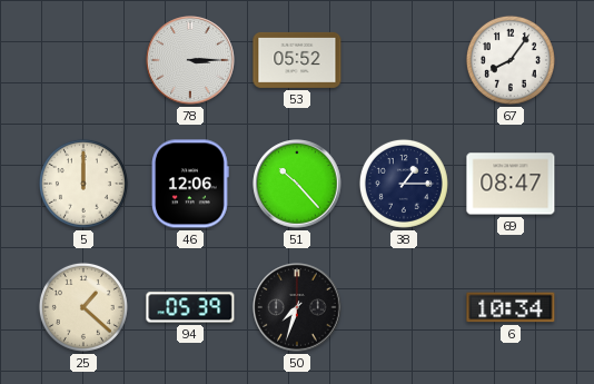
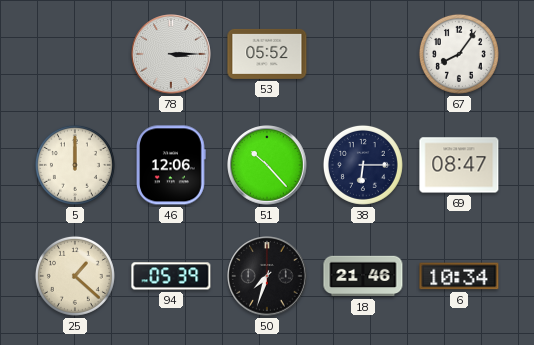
38: 1:15 -> 6:15 (363, 165)
18: none -> 21:46 (363, 276)
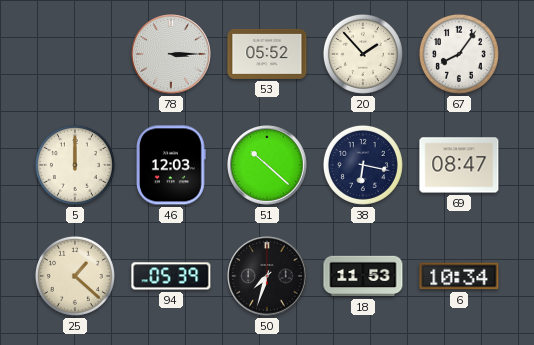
20: none -> 1:53 (363, 54)
46: 12:06 -> 12:03 (172, 165)
51: 10:23 -> 10:22 (267, 165)
38: 6:15 -> 6:17 (363, 165)
18: 21:46 -> 11:53 (363, 276)
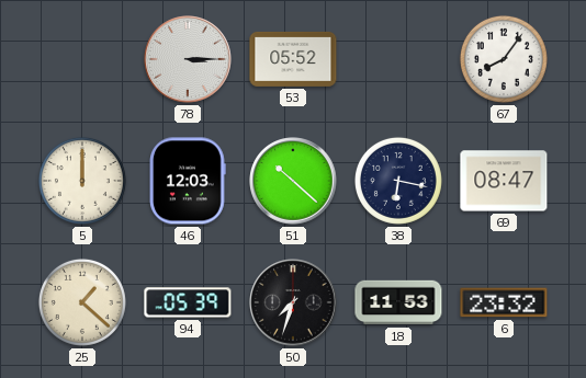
20: 1:53 -> none (363, 54)
6: 10:34 -> 23:32 (504, 302)
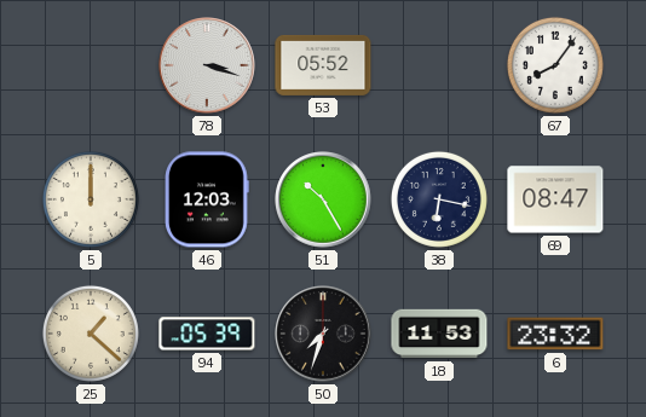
78: 3:15 -> 3:18 (207, 65)
51: 10:22 -> 10:25 (323, 199)
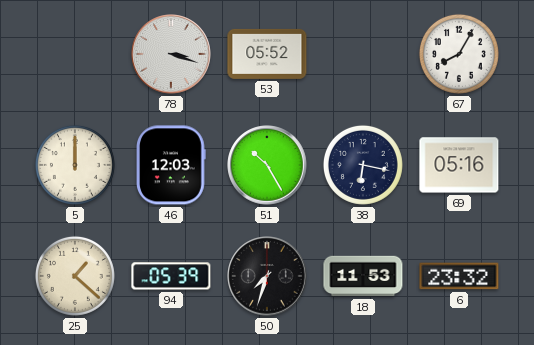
67: 8:06 -> 8:05 (459, 54)
69: 08:47 -> 05:16 (459, 165)
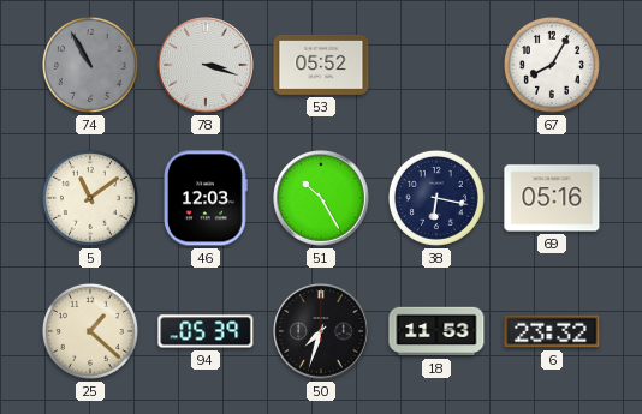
74: none -> 10:55 (90, 65)
5: 12:00 -> 11:09 (90, 198)
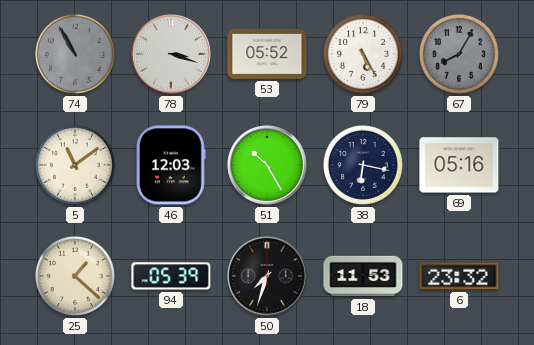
79: none -> 5:25 (363, 54)
67 dial: white -> grey (459, 54)
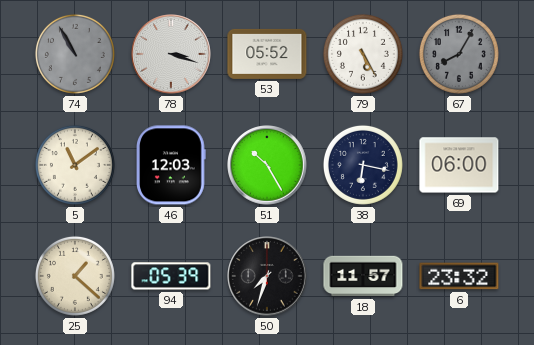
69: 05:16 -> 06:00 (459, 165)
18: 11:53 -> 11:57 (363, 276)
